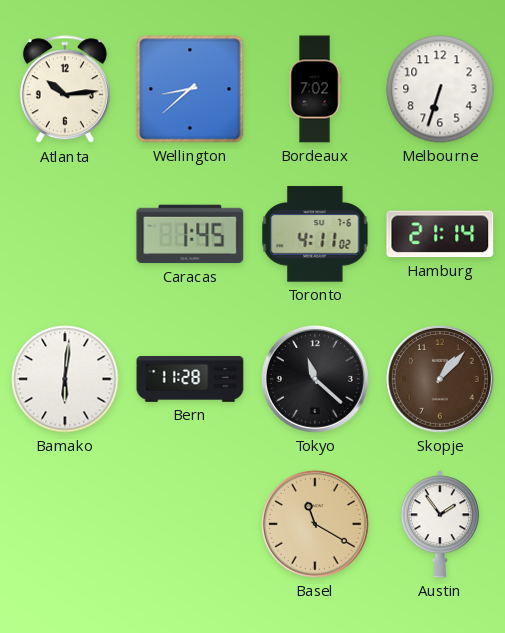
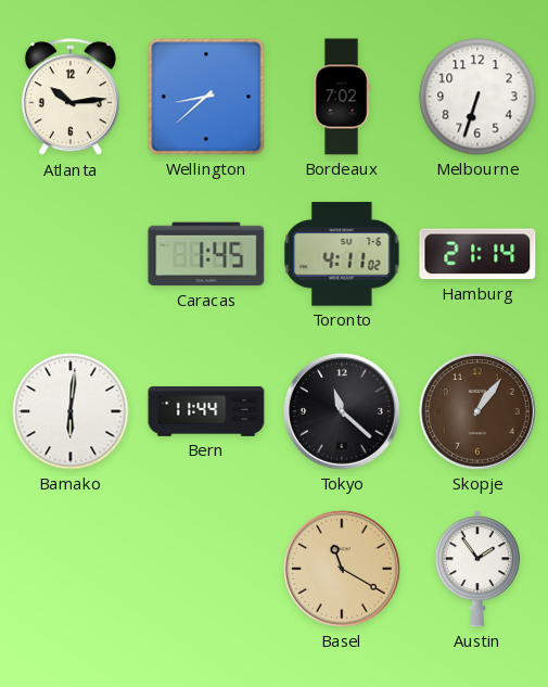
Bern: 11:28 -> 11:44 (206, 411)
Skopje: 1:07 -> 1:06 (477, 411)
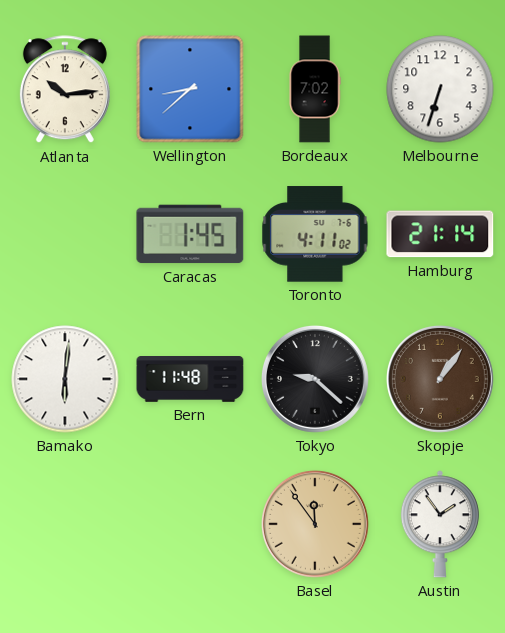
Bern: 11:44 -> 11:48 (190, 379)
Tokyo: 11:22 -> 9:22 (315, 379)
Basel: 11:20 -> 11:54 (315, 524)
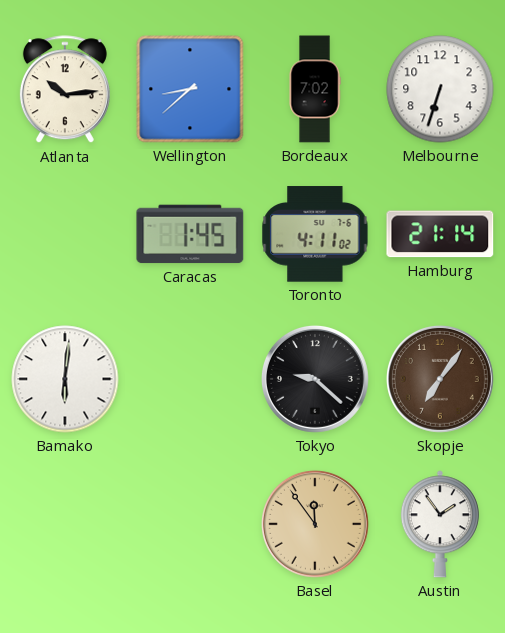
Bern: 11:48 -> none (190, 379)
Skopje: 1:06 -> 7:06 (440, 379)
